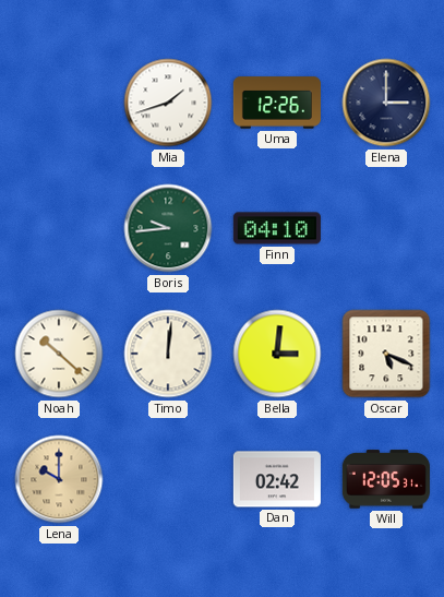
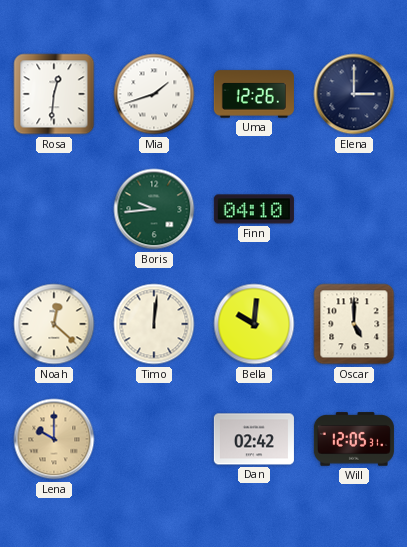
Rosa: none -> 12:31 (54, 94)
Noah: 10:22 -> 12:22 (54, 324)
Bella: 3:01 -> 10:01 (254, 324)
Oscar: 5:19 -> 5:00 (354, 324)
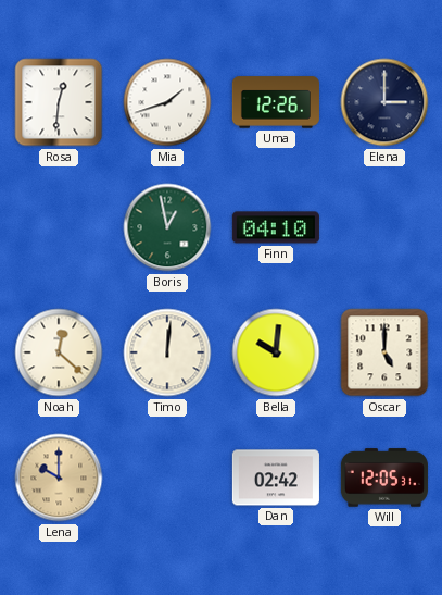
Boris: 9:44 -> 12:58 (167, 227)
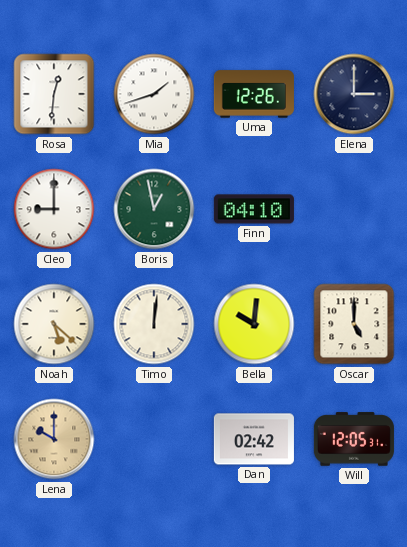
Cleo: none -> 9:00 (54, 209)
Noah: 12:22 -> 5:22 (54, 324)
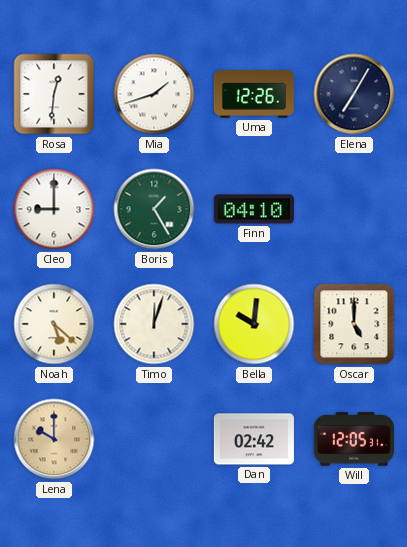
Elena: 3:00 -> 7:05 (354, 94)
Boris: 12:58 -> 1:25 (154, 209)
Timo: 12:01 -> 12:03 (154, 324)
